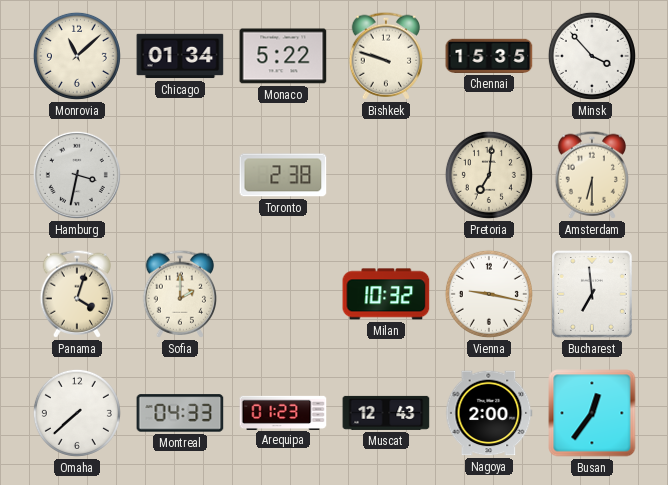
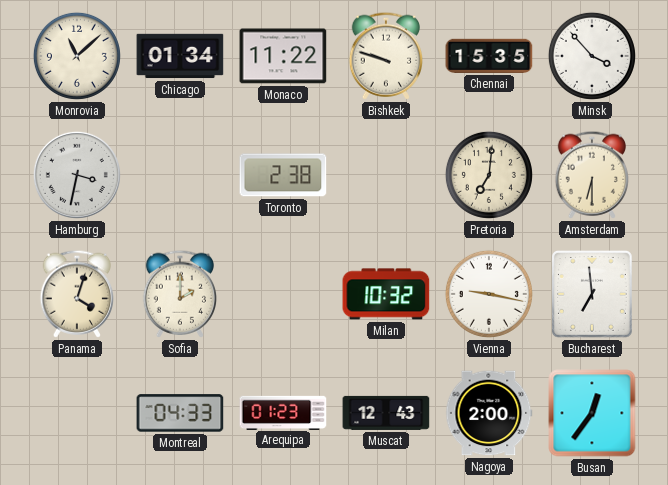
Monaco: 5:22 -> 11:22 (283, 56)
Omaha: 7:38 -> none (77, 413)
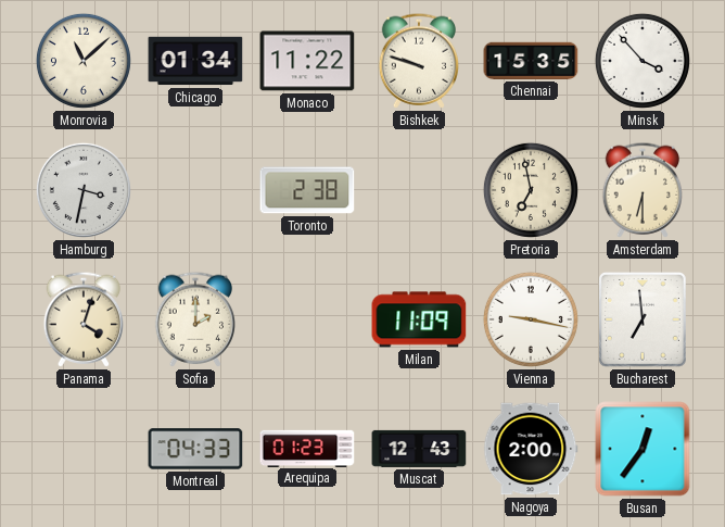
Pretoria: 7:01 -> 6:58 (531, 190)
Milan: 10:32 -> 11:09 (419, 319)
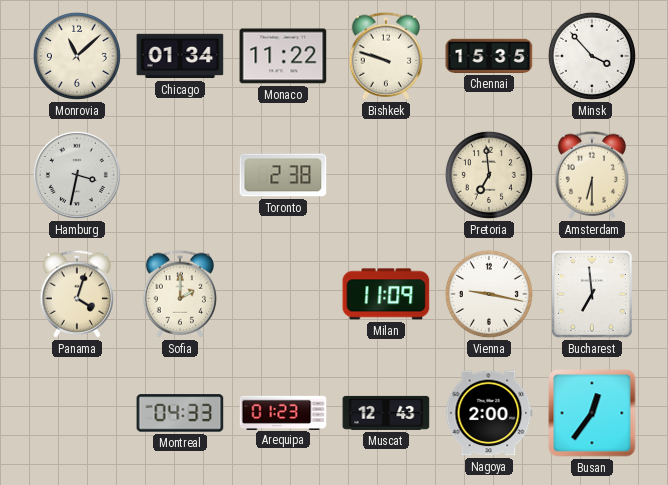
Pretoria: 6:58 -> 6:59 (489, 175)
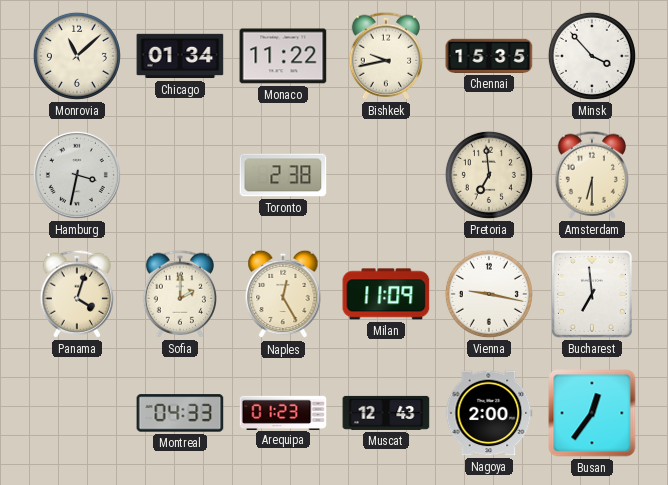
Bishkek: 9:48 -> 9:43 (385, 56)
Naples: none -> 12:25 (283, 294)
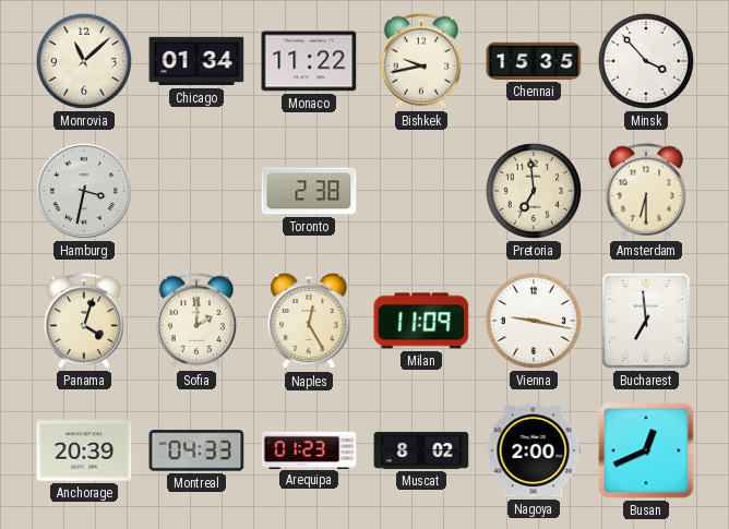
Anchorage: none -> 20:39 (84, 450)
Muscat: 12:43 -> 8:02 (421, 450)
Busan: 12:36 -> 12:41 (646, 450)
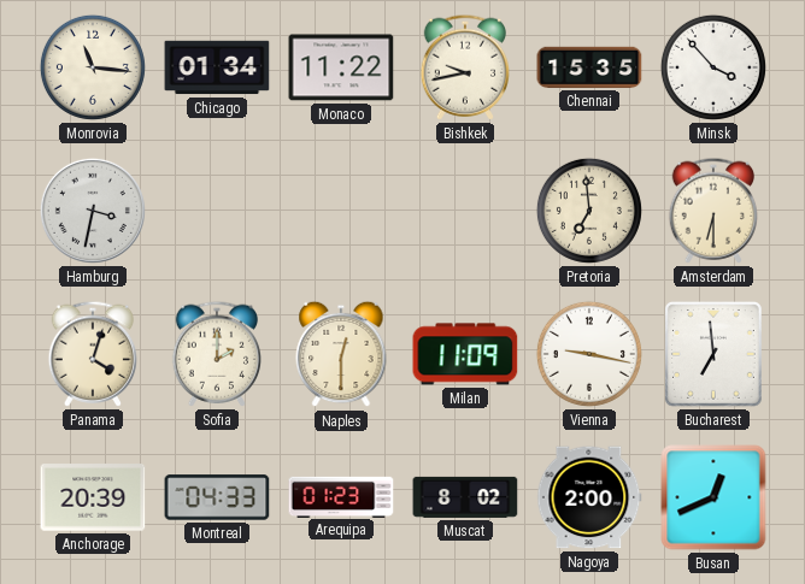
Monrovia: 11:08 -> 11:16 (93, 67)
Toronto: 2:38 -> none (309, 191)
Naples: 12:25 -> 12:30 (341, 354)
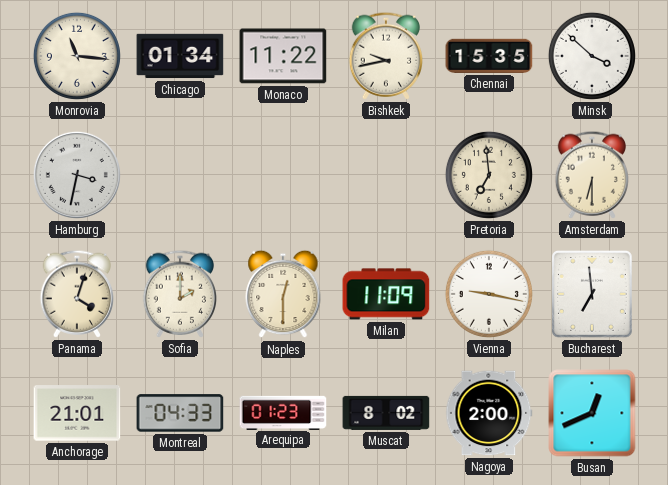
Minsk: 3:53 -> 3:52 (592, 56)
Anchorage: 20:39 -> 21:01 (77, 413)
